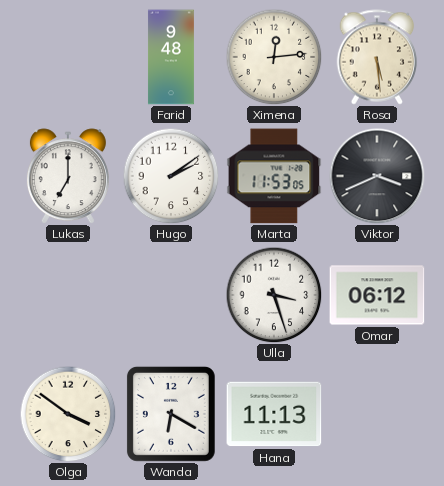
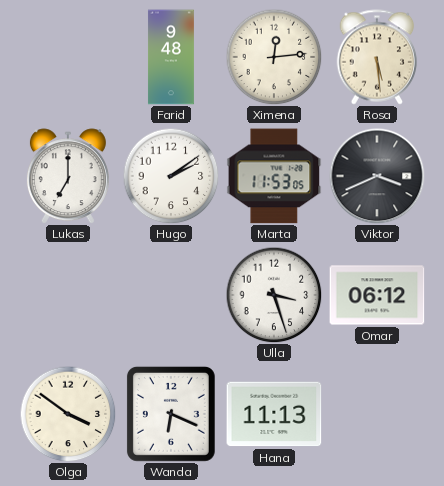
Wanda: 6:20 -> 6:19 (171, 414)
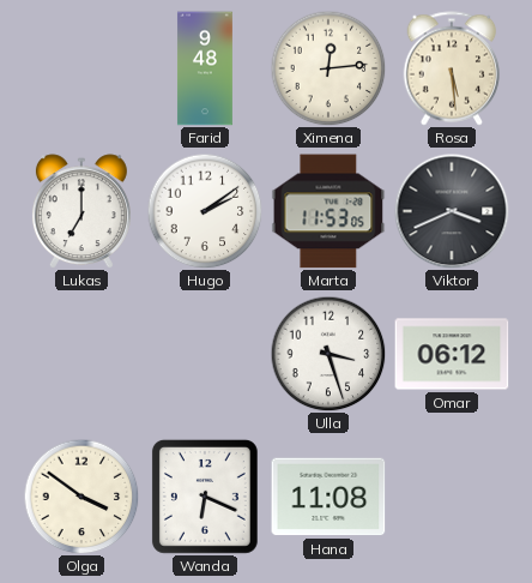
Hana: 11:13 -> 11:08 (328, 497)
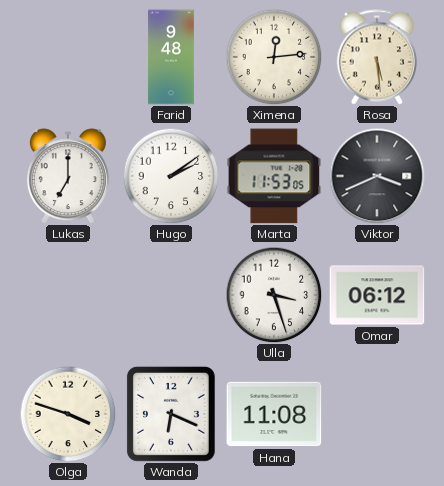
Olga: 3:51 -> 3:48 (68, 414)
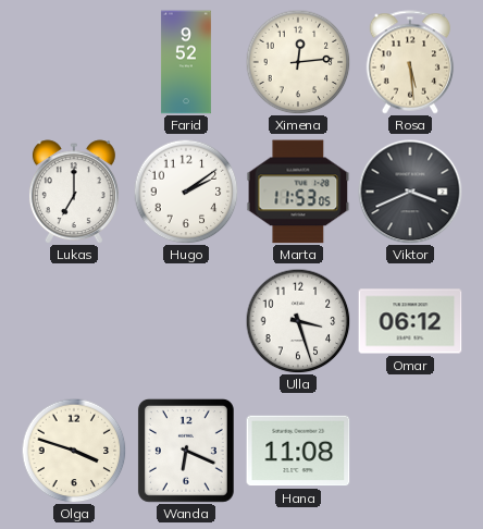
Farid: 9:48 -> 9:52 (186, 62)
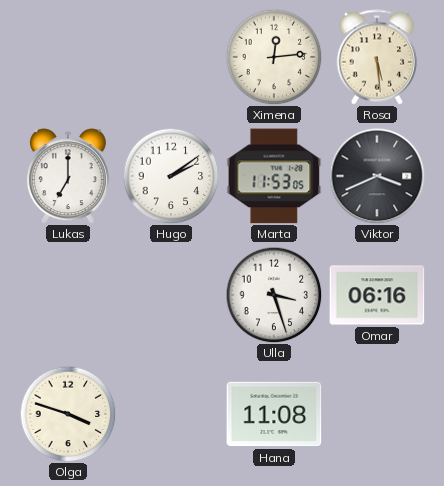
Farid: 9:52 -> none (186, 62)
Omar: 06:12 -> 06:16 (377, 295)
Wanda: 6:19 -> none (186, 451)
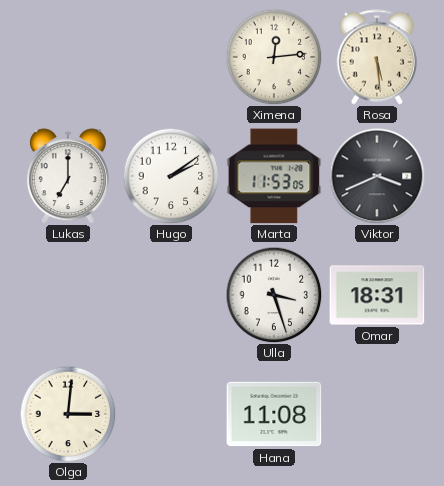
Omar: 06:16 -> 18:31 (377, 295)
Olga: 3:48 -> 3:01 (68, 414)
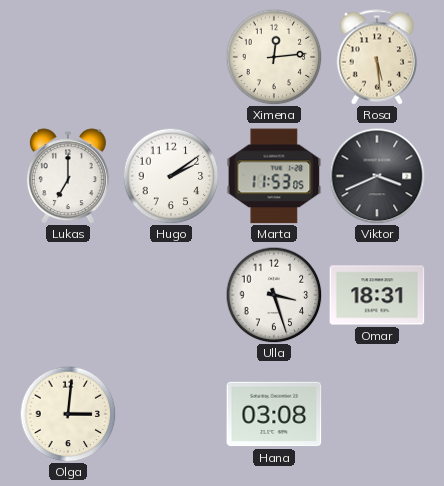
Hana: 11:08 -> 03:08 (274, 414)
